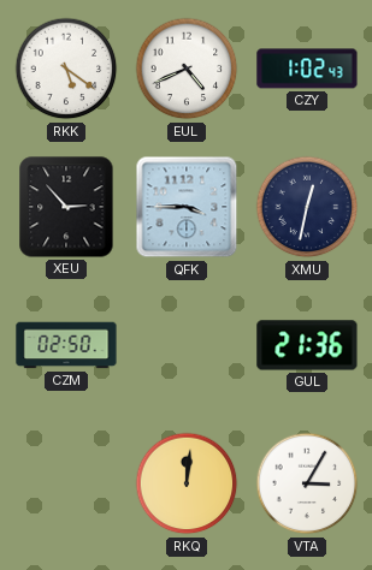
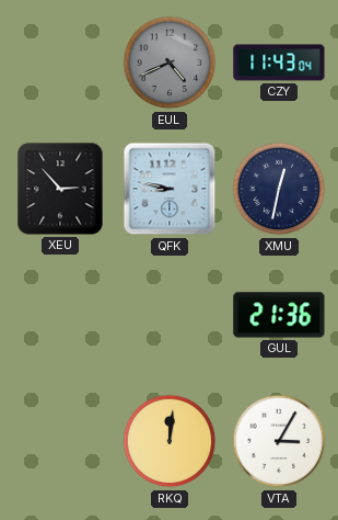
RKK: 5:21 -> none (66, 69)
EUL dial: white -> grey (170, 63)
CZY: 1:02 -> 11:43 (279, 63)
QFK: 3:45 -> 8:47 (170, 189)
CZM: 02:50 -> none (66, 345)
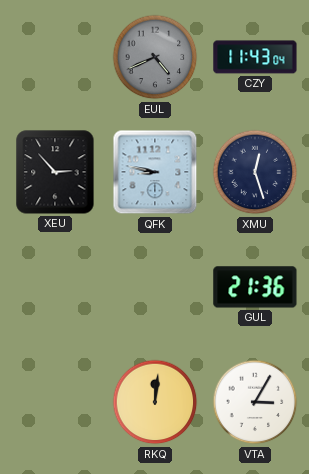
XMU: 12:32 -> 12:27 (255, 172)
